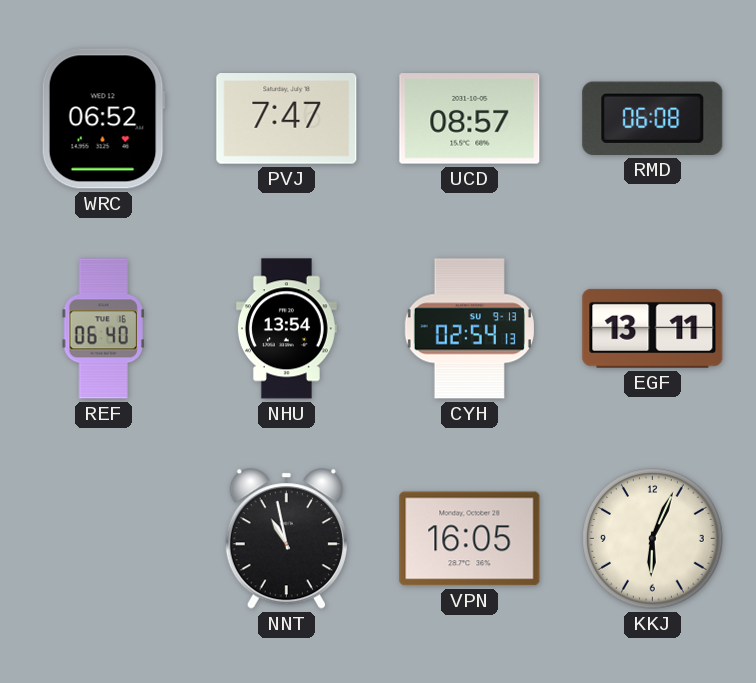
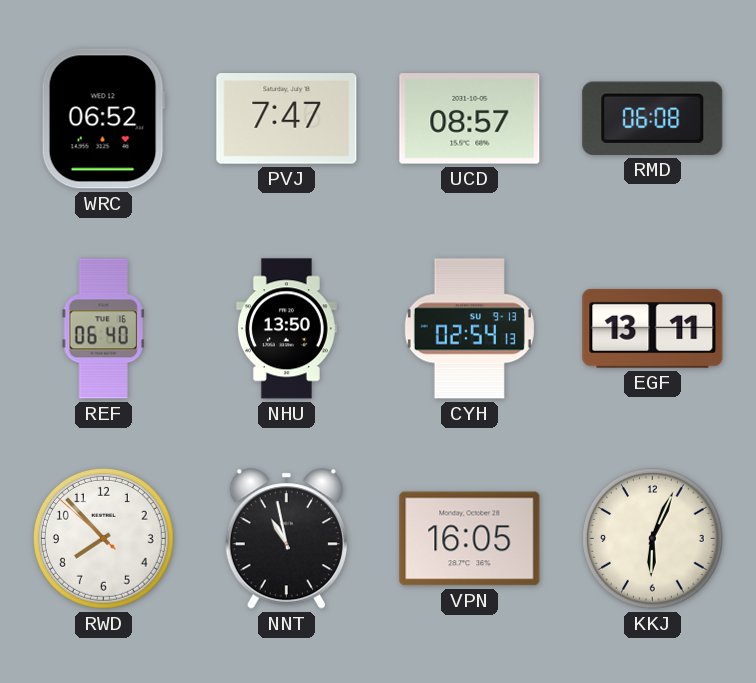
NHU: 13:54 -> 13:50 (286, 329)
RWD: none -> 7:52 (103, 538)
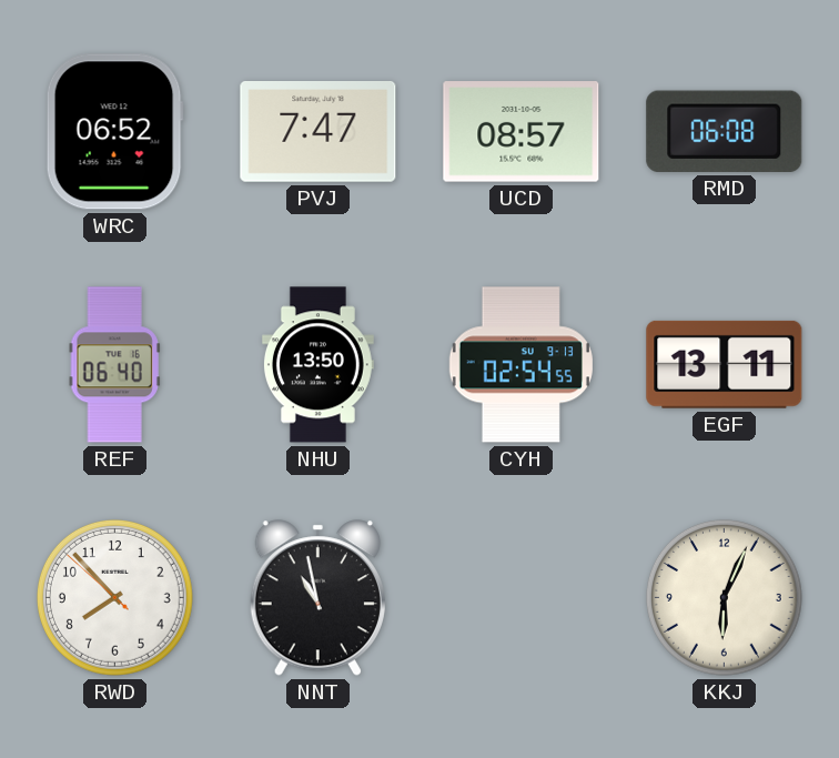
CYH: 02:54:13 -> 02:54:55 (520, 365)
VPN: 16:05 -> none (470, 539)
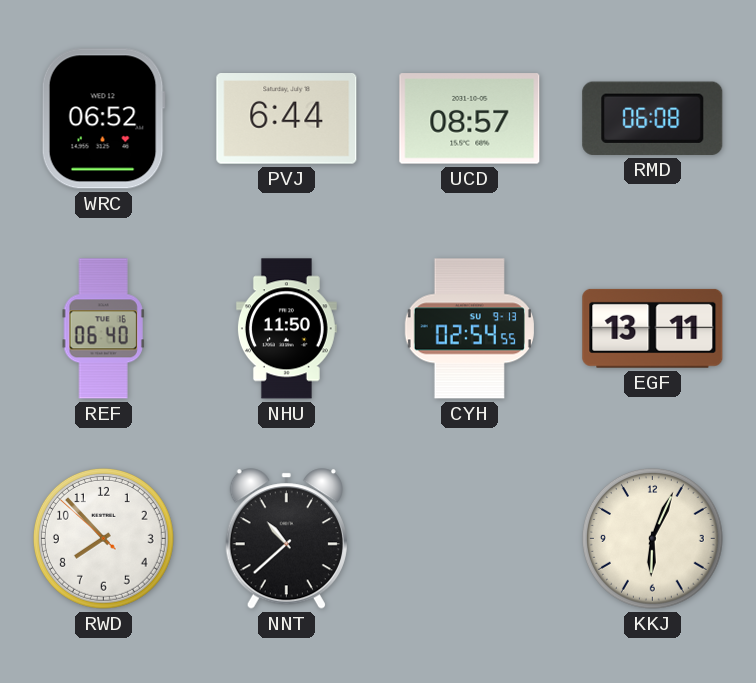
PVJ: 7:47 -> 6:44 (287, 119)
NHU: 13:50 -> 11:50 (286, 329)
NNT: 10:58 -> 10:38 (286, 539)
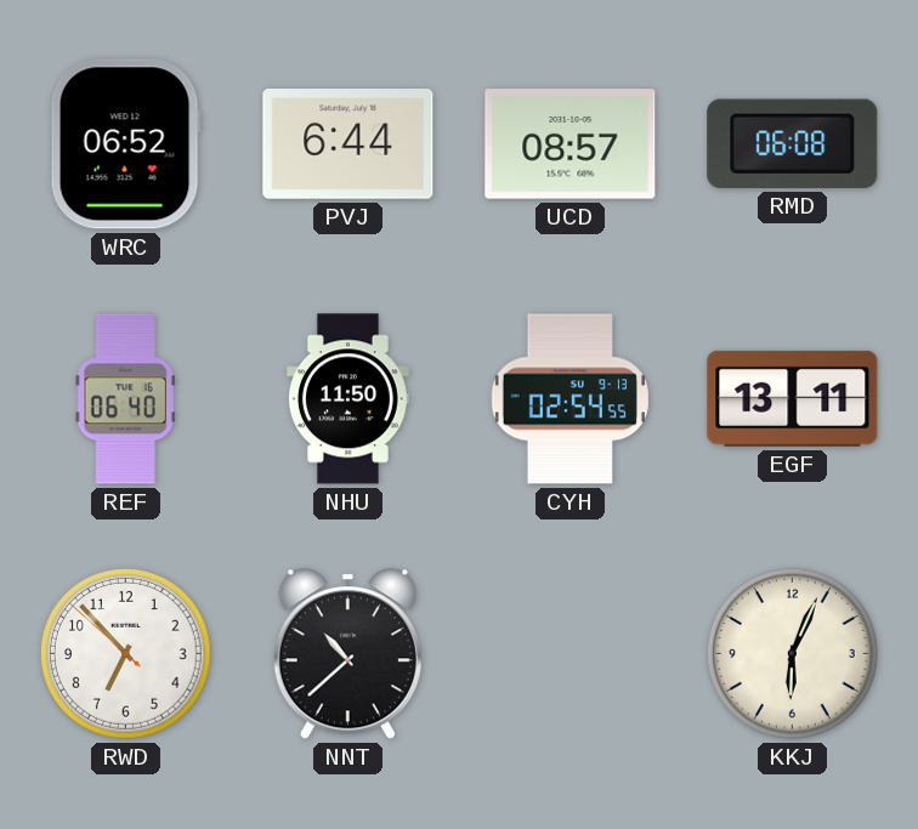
RWD: 7:52 -> 6:52 (125, 653)
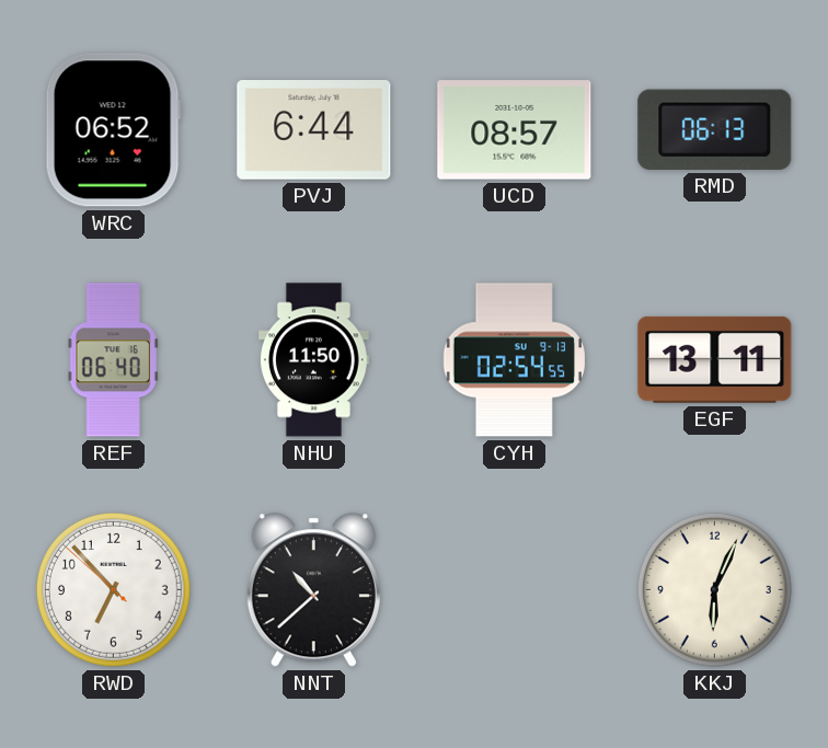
RMD: 06:08 -> 06:13 (715, 129)
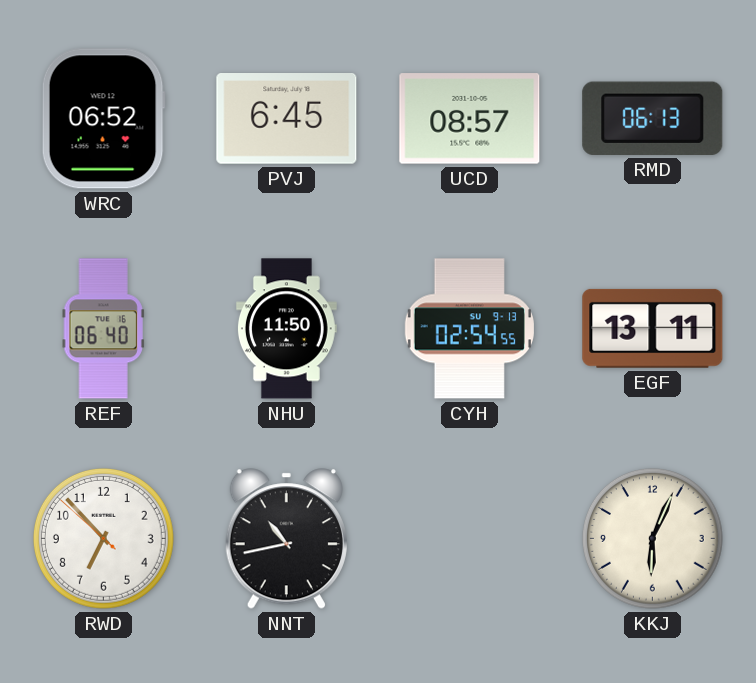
PVJ: 6:44 -> 6:45 (287, 119)
NNT: 10:38 -> 10:43 (286, 539)
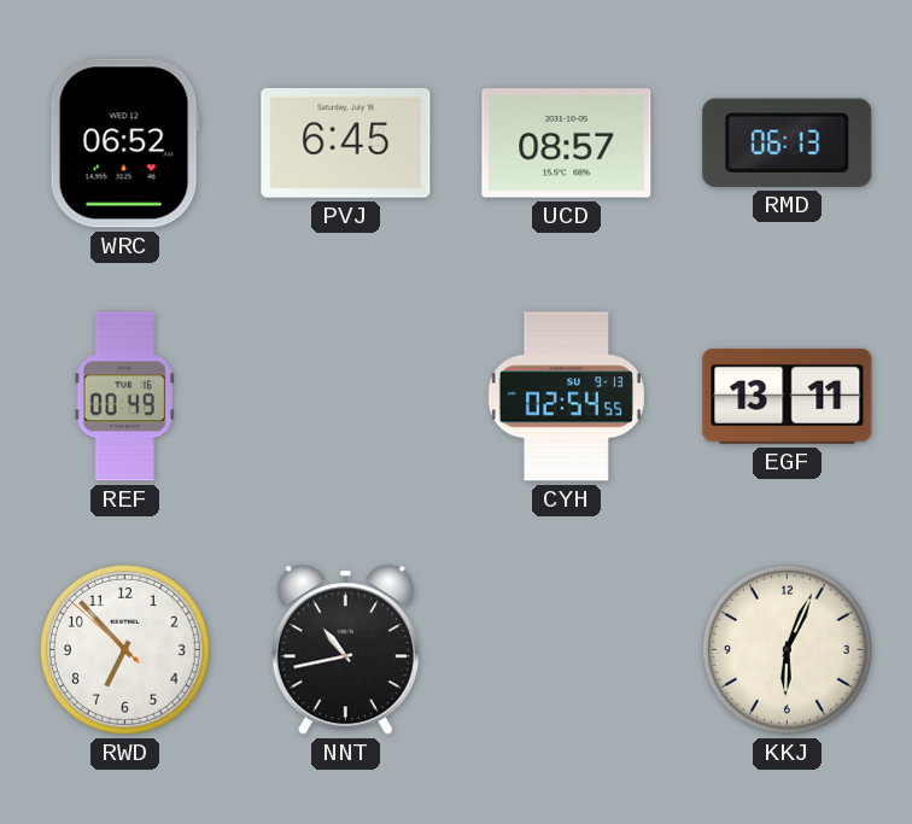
REF: 06:40 -> 00:49 (124, 397)
NHU: 11:50 -> none (286, 329)
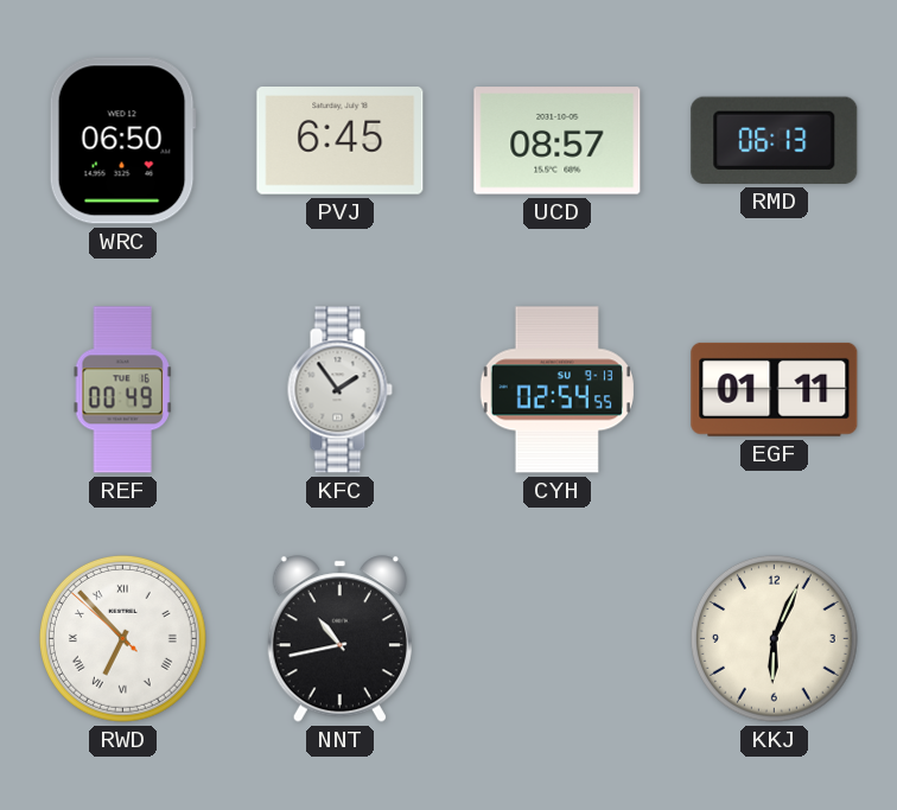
WRC: 06:52 -> 06:50 (122, 141)
KFC: none -> 1:54 (339, 390)
EGF: 13:11 -> 01:11 (775, 389)
RWD numerals: Arabic -> Roman (122, 638)
